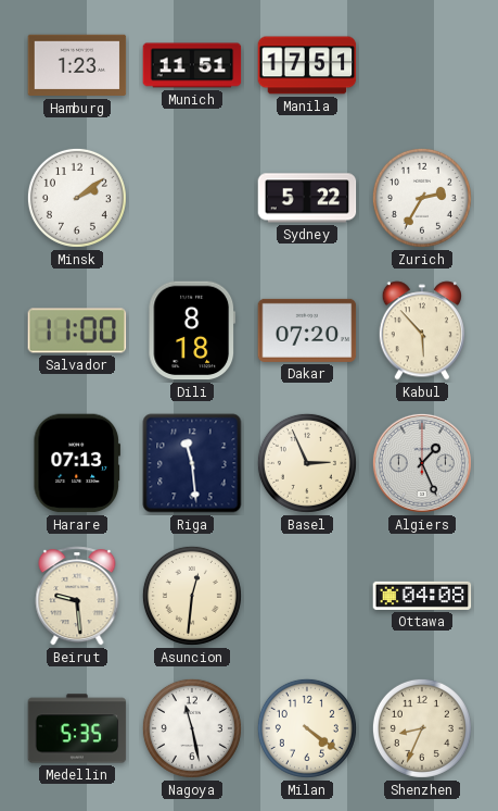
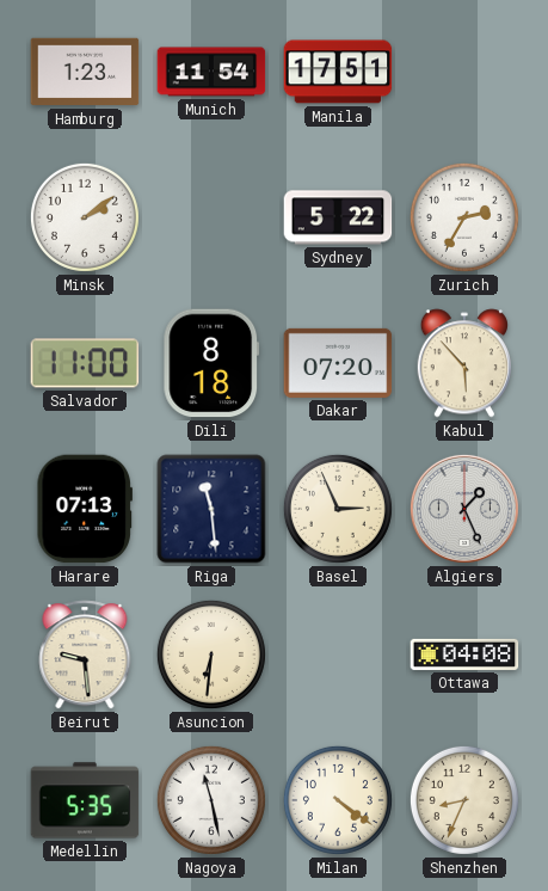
Munich: 11:51 -> 11:54 (211, 72)
Asuncion: 12:31 -> 6:31 (211, 655)
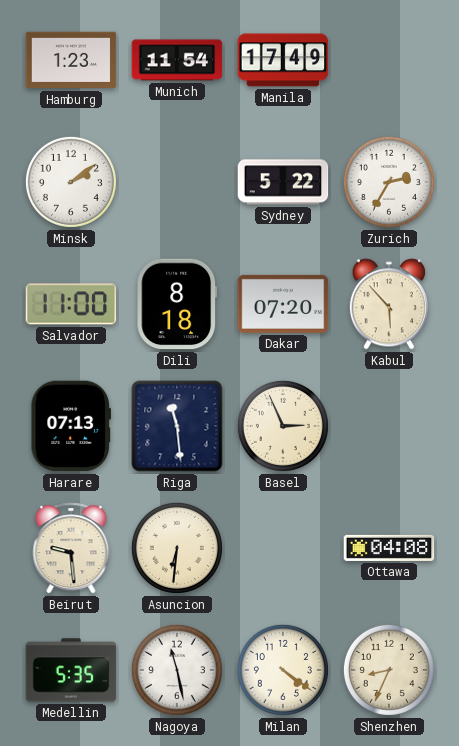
Manila: 17:51 -> 17:49 (283, 60)
Algiers: 1:26 -> none (464, 509)
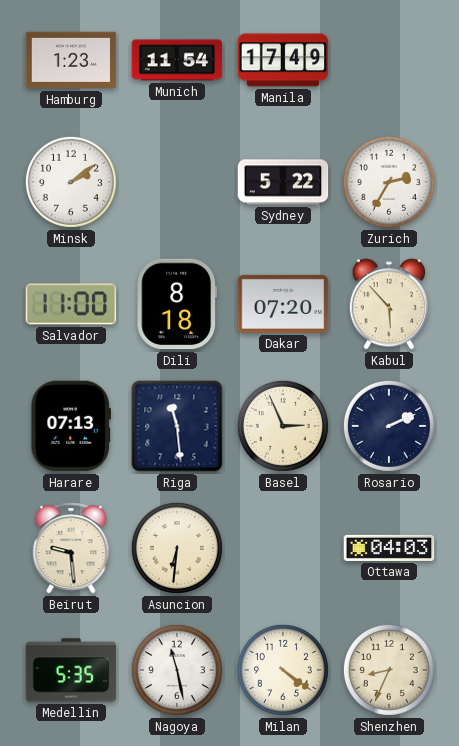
Rosario: none -> 2:11 (389, 426)
Ottawa: 04:08 -> 04:03 (389, 548)
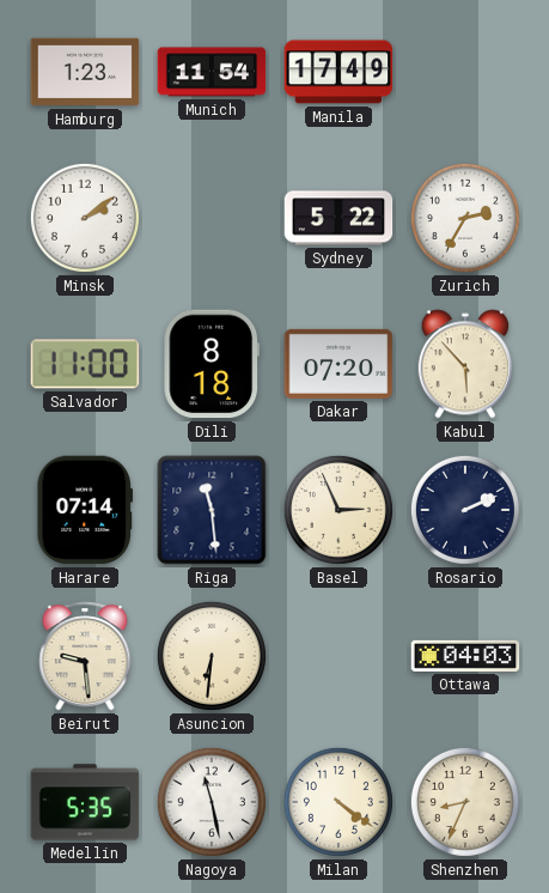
Harare: 07:13 -> 07:14 (84, 510)
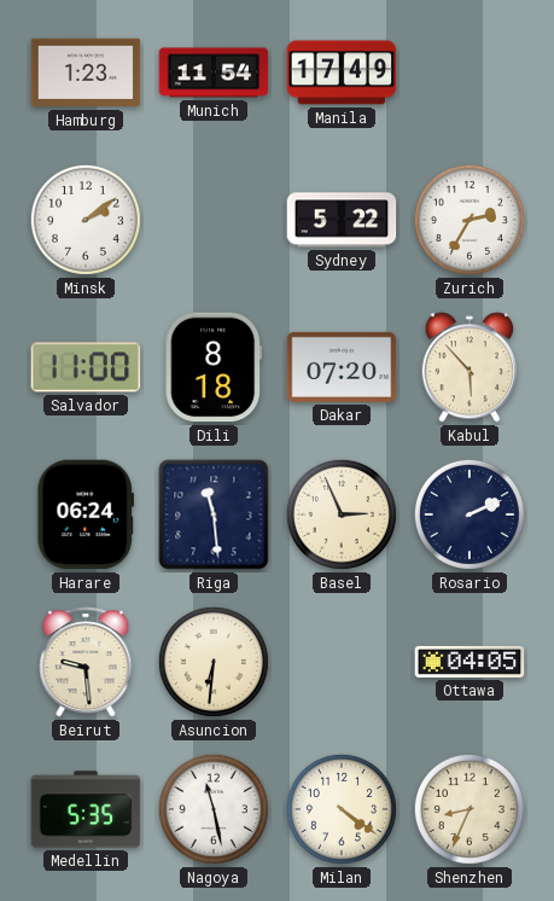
Harare: 07:14 -> 06:24 (84, 515)
Ottawa: 04:03 -> 04:05 (470, 662)
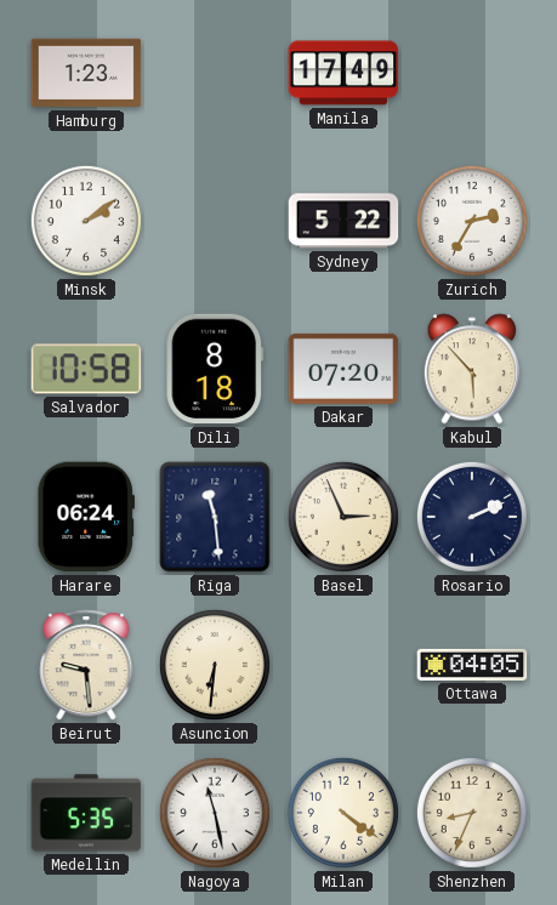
Munich: 11:54 -> none (214, 72)
Salvador: 11:00 -> 10:58 (86, 369)
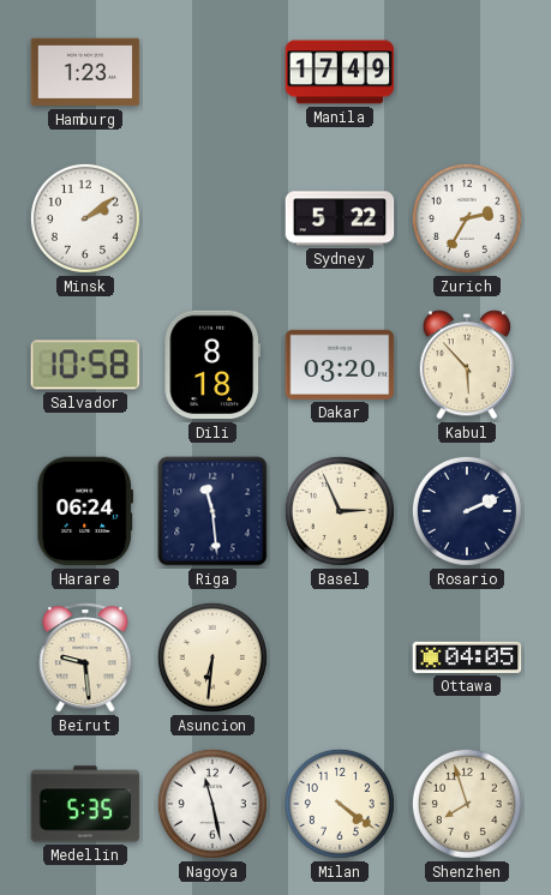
Dakar: 07:20 -> 03:20 (340, 365)
Shenzhen: 8:34 -> 7:57 (467, 804)
